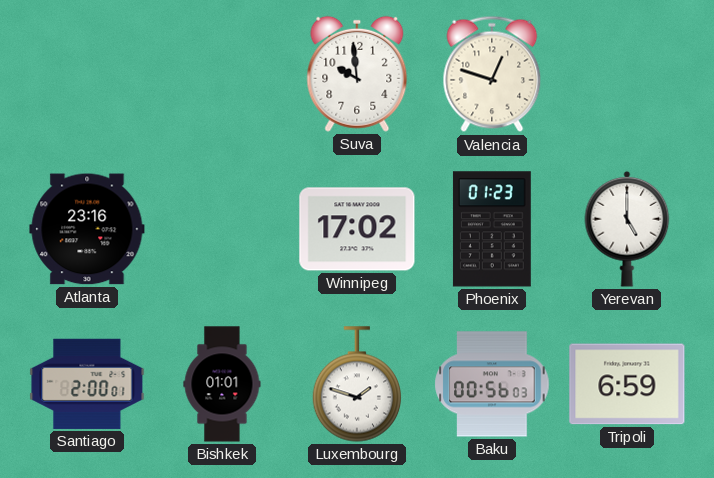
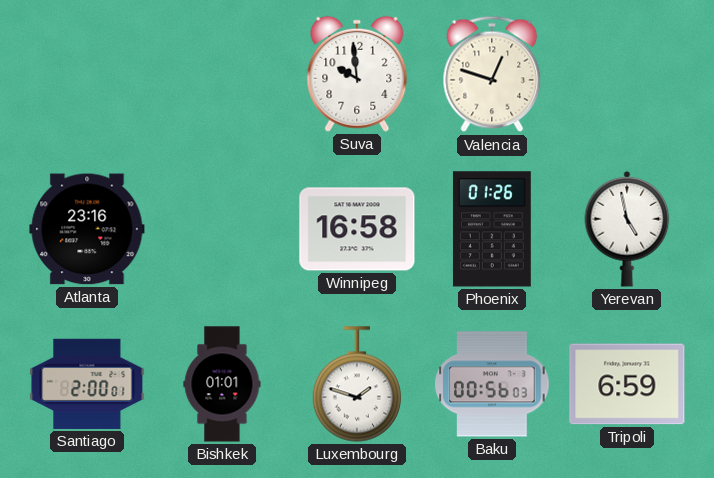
Winnipeg: 17:02 -> 16:58 (357, 229)
Phoenix: 01:23 -> 01:26 (492, 229)
Yerevan: 5:00 -> 4:58 (627, 229)
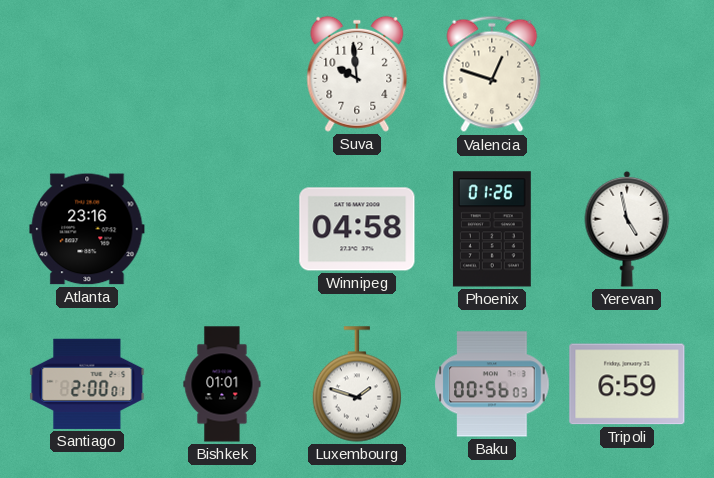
Winnipeg: 16:58 -> 04:58 (357, 229)
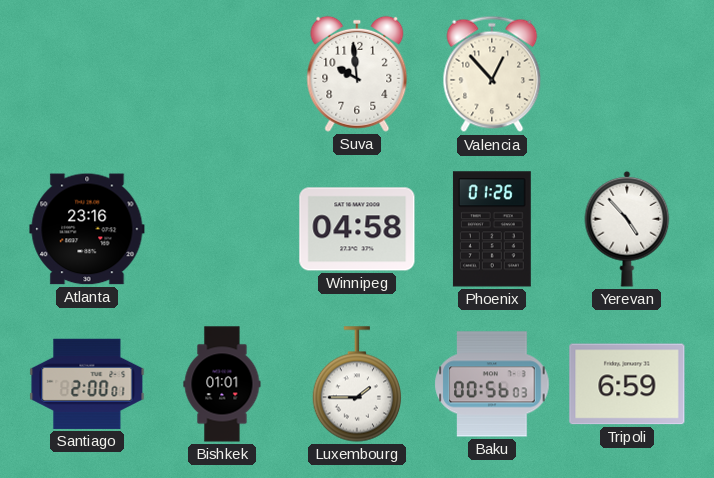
Valencia: 12:48 -> 12:53 (492, 74)
Yerevan: 4:58 -> 4:53 (627, 229)
Luxembourg: 1:48 -> 1:45 (357, 384)
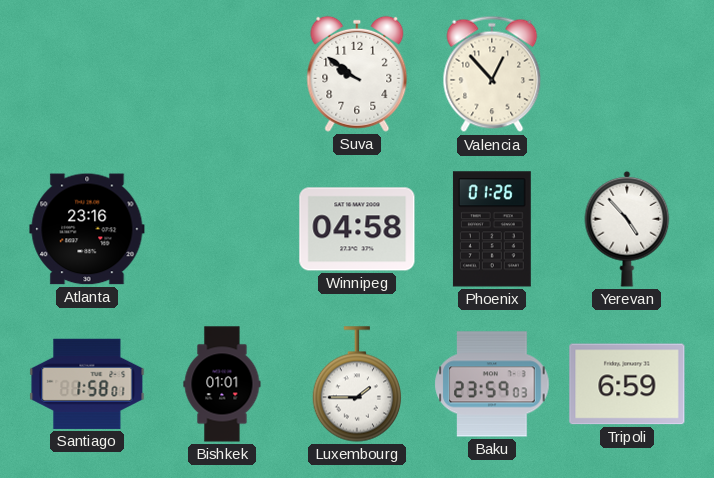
Suva: 9:59 -> 9:51 (357, 74)
Santiago: 2:00 -> 1:58 (87, 384)
Baku: 00:56 -> 23:59 (492, 384)
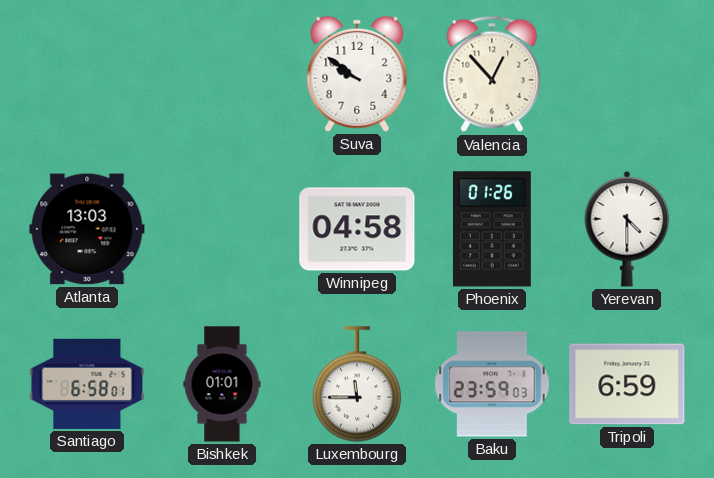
Atlanta: 23:16 -> 13:03 (87, 229)
Yerevan: 4:53 -> 4:30 (627, 229)
Santiago: 1:58 -> 6:58 (87, 384)
Luxembourg: 1:45 -> 11:45 (357, 384)
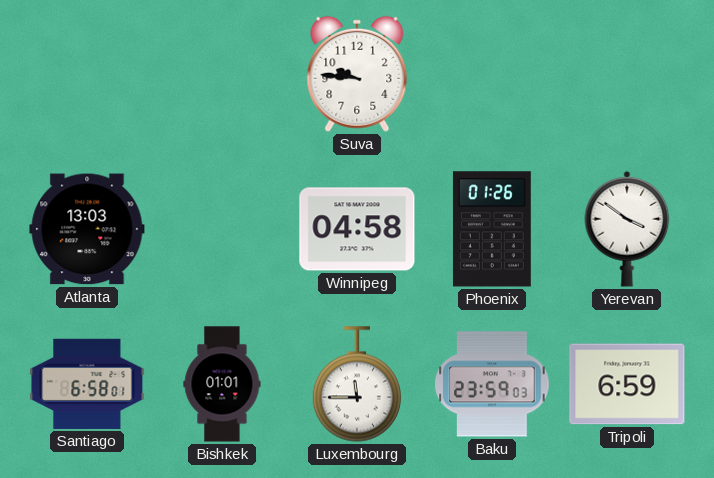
Suva: 9:51 -> 9:46 (357, 74)
Valencia: 12:53 -> none (492, 74)
Yerevan: 4:30 -> 3:51 (627, 229)
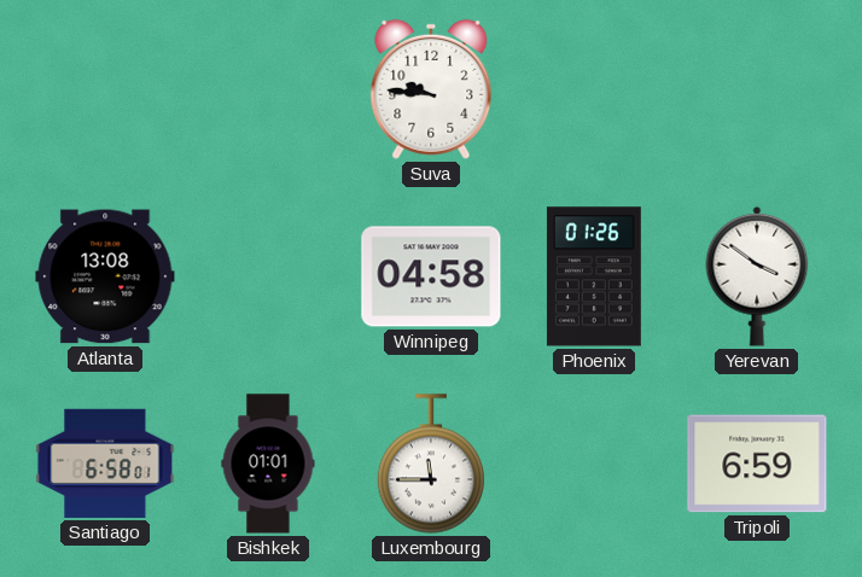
Atlanta: 13:03 -> 13:08 (105, 276)
Baku: 23:59 -> none (492, 384)
